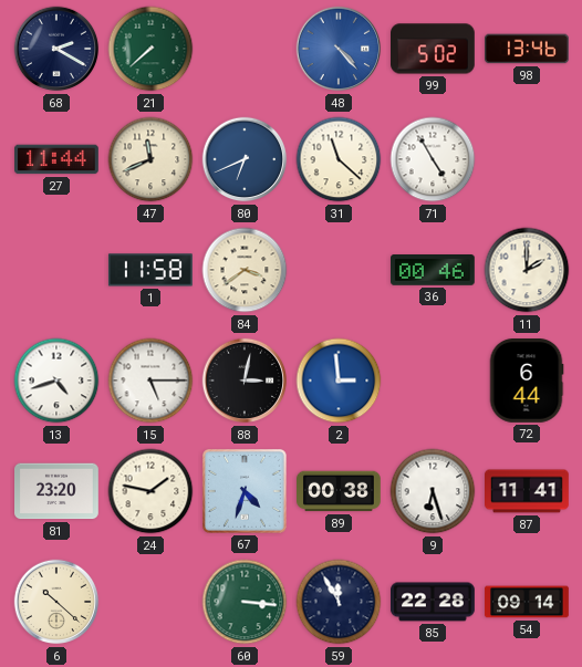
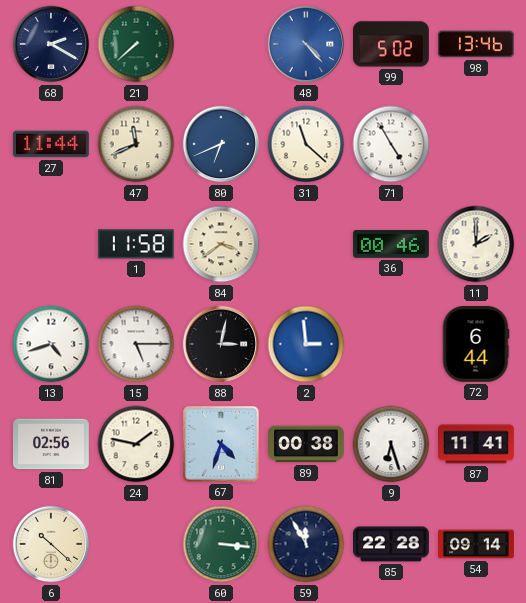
81: 23:20 -> 02:56 (52, 444)
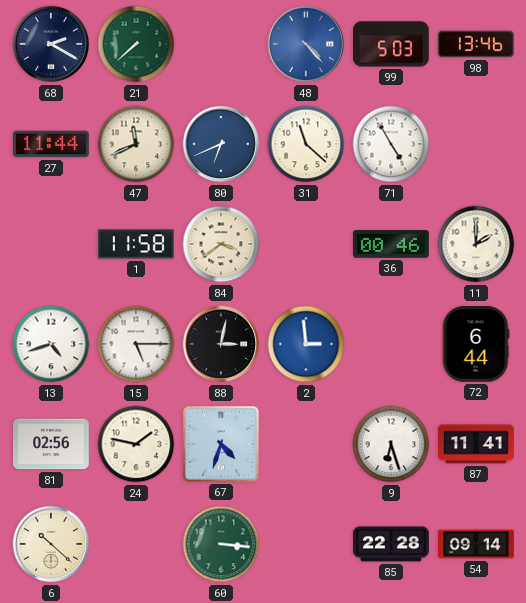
99: 5:02 -> 5:03 (392, 44)
89: 00:38 -> none (307, 444)
59: 11:55 -> none (306, 544)
